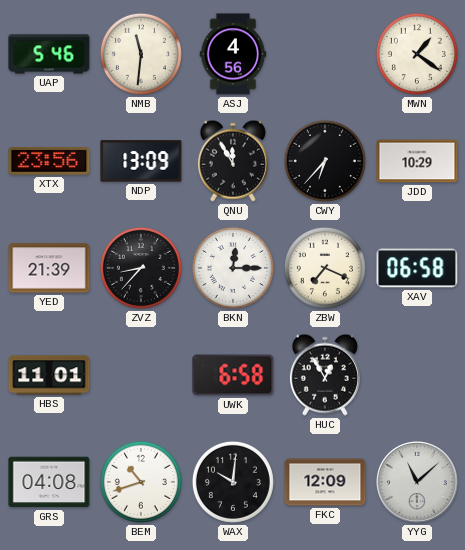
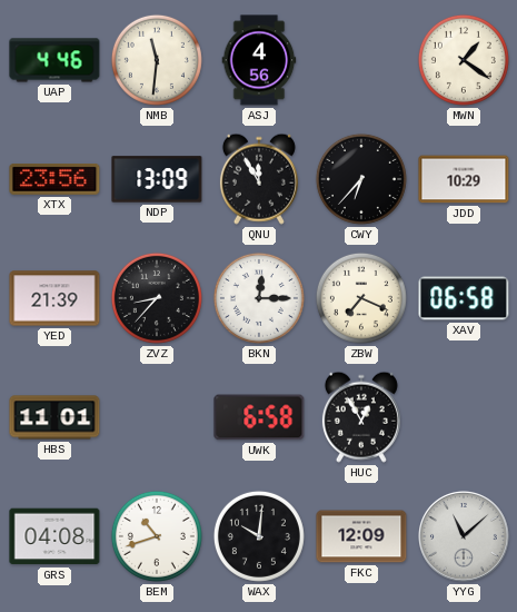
UAP: 5:46 -> 4:46 (54, 60)
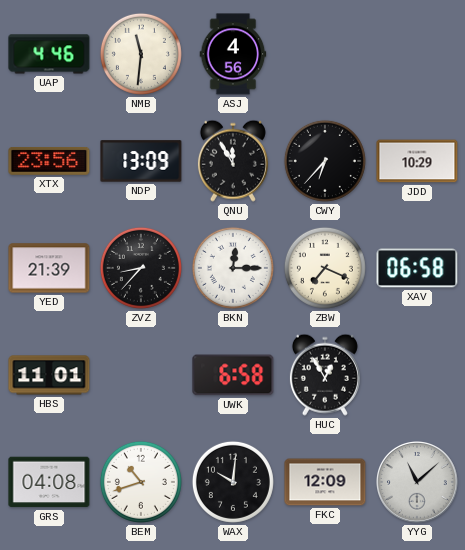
MWN: 1:21 -> none (464, 60)
